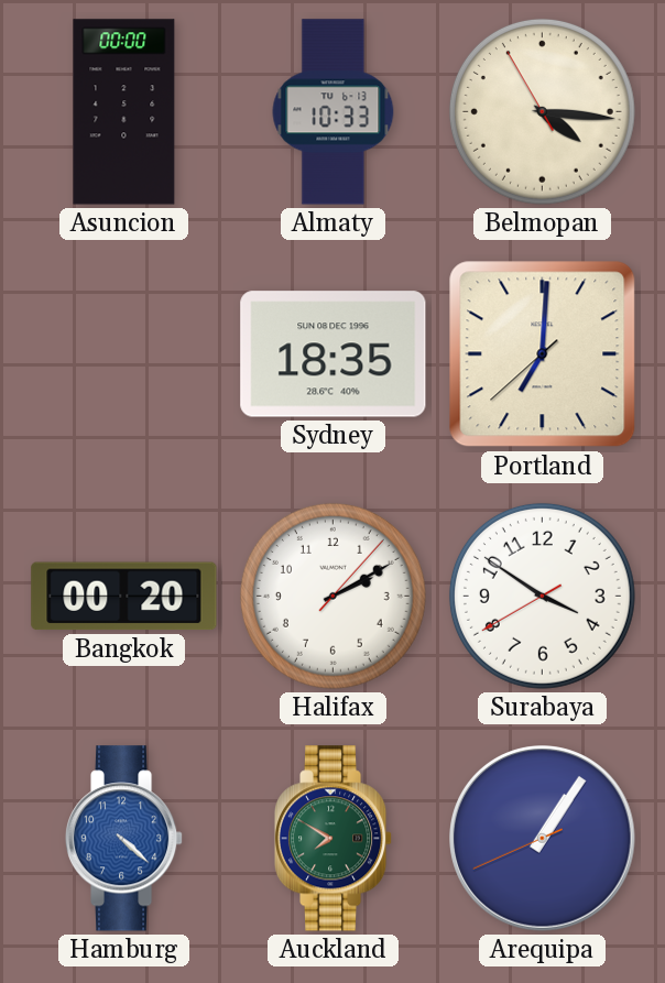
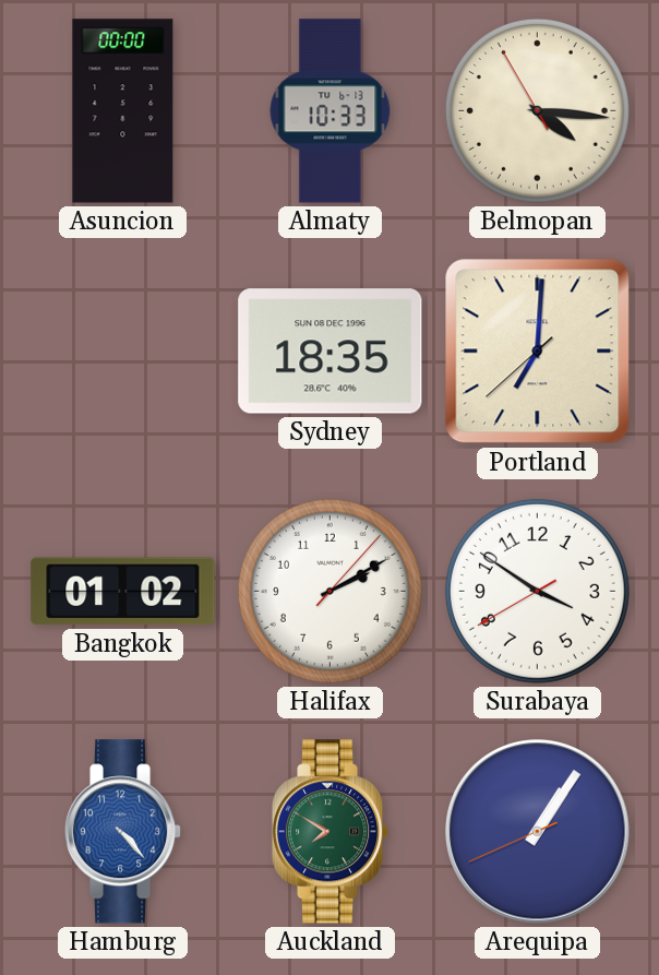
Bangkok: 00:20 -> 01:02 (123, 592)
Hamburg: 4:22 -> 4:23 (123, 832)
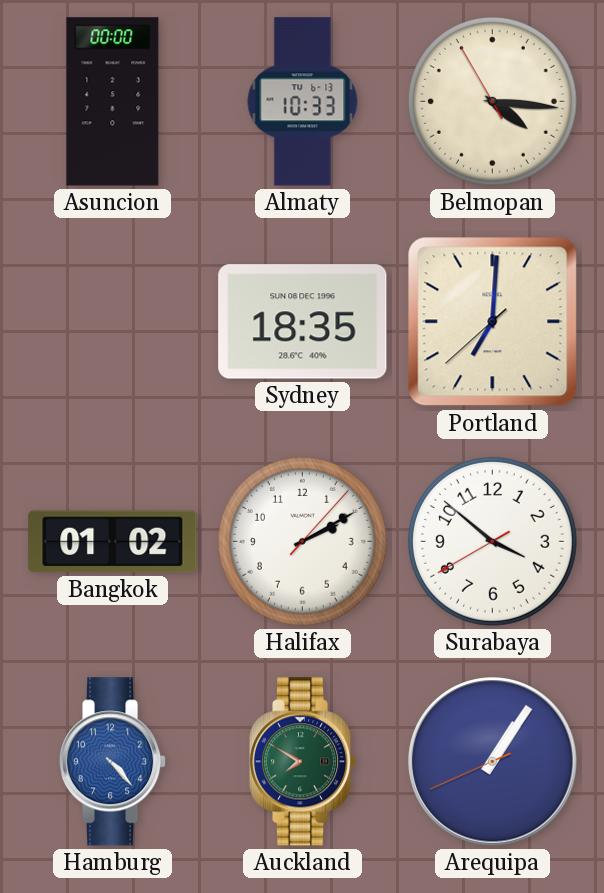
Surabaya: 3:50 -> 3:51 (492, 541)
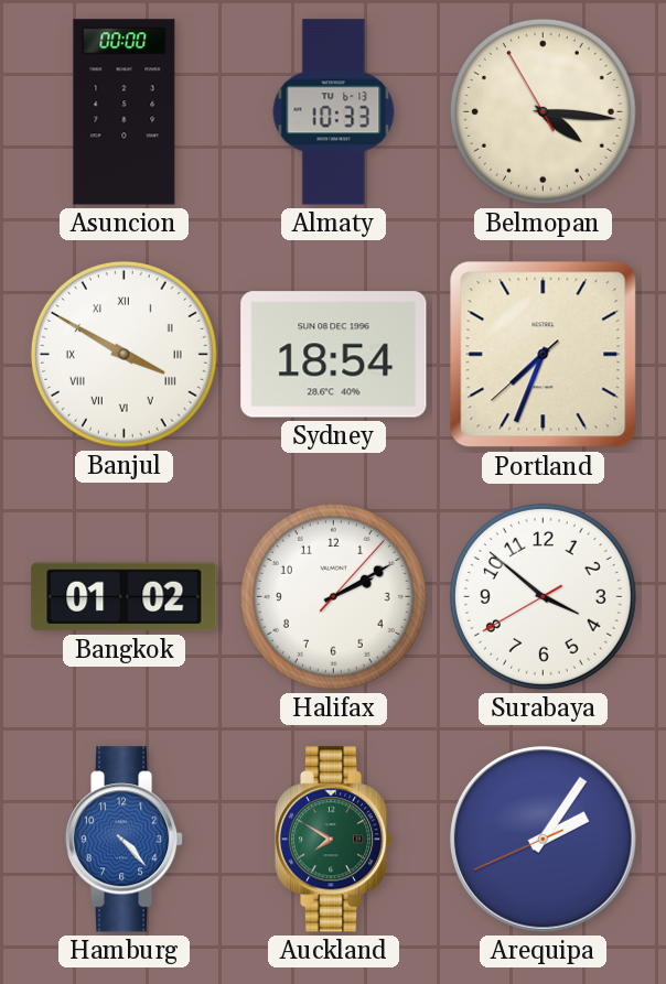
Banjul: none -> 3:50 (123, 354)
Sydney: 18:35 -> 18:54 (334, 355)
Portland: 7:00 -> 7:33 (544, 355)
Arequipa: 1:05 -> 2:05 (544, 840)
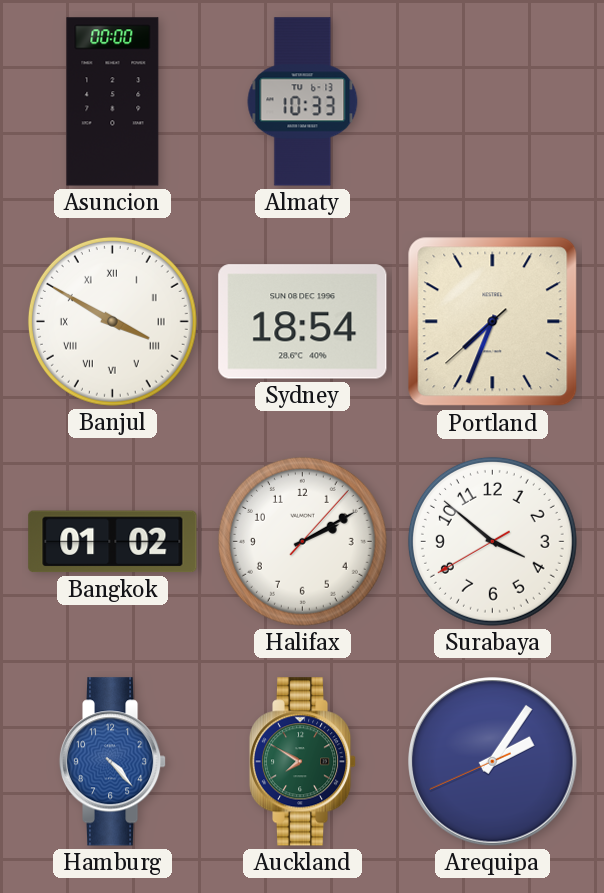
Belmopan: 4:15 -> none (543, 111)
